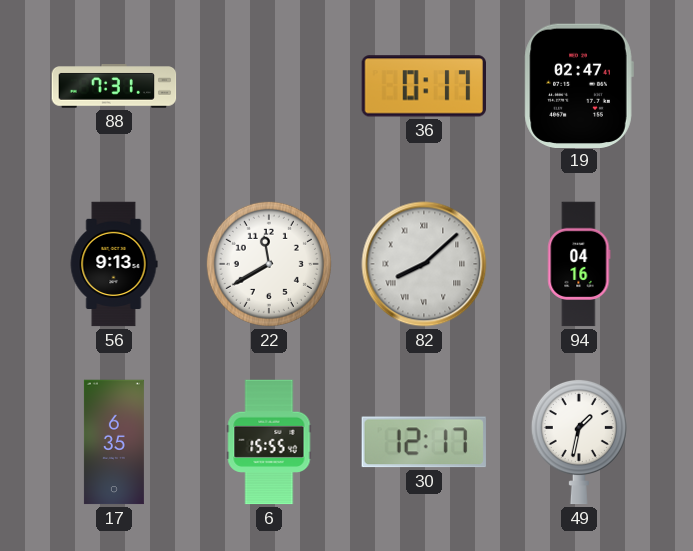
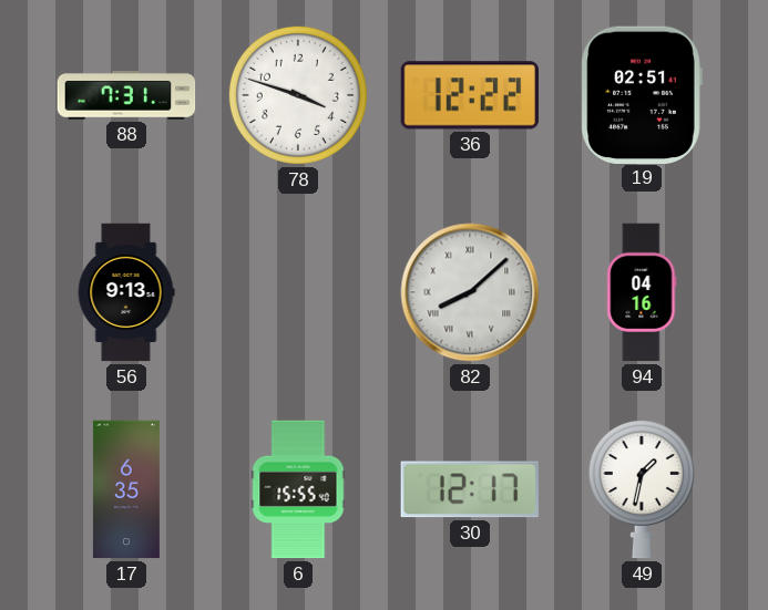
78: none -> 3:48 (298, 95)
36: 0:17 -> 12:22 (469, 95)
19: 02:47 -> 02:51 (642, 94)
22: 11:40 -> none (269, 264)
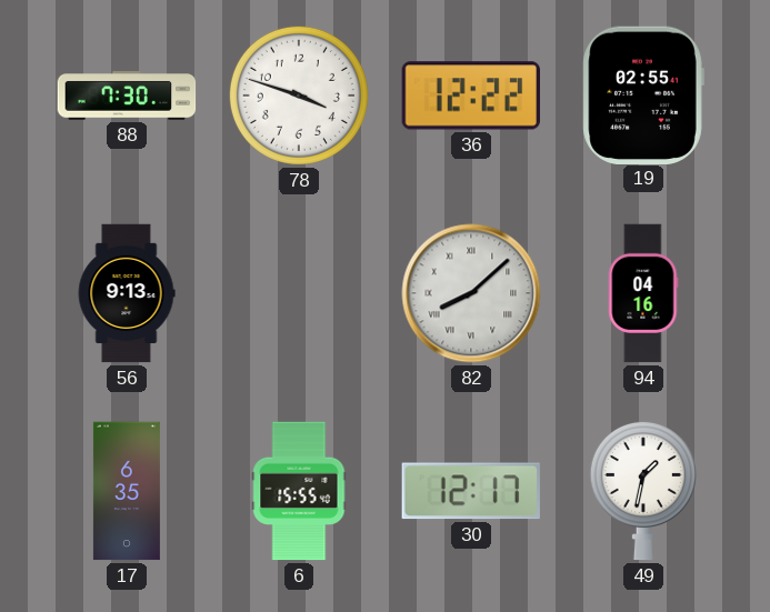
88: 7:31 -> 7:30 (127, 97)
19: 02:51 -> 02:55 (643, 94)
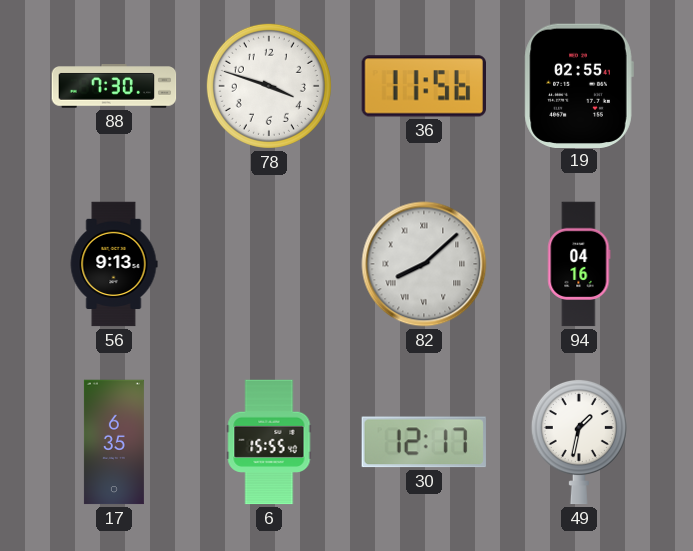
36: 12:22 -> 11:56 (423, 86)
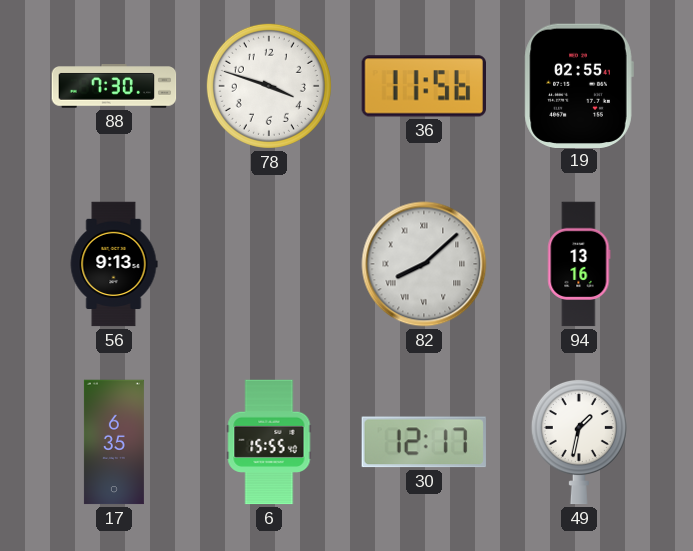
94: 04:16 -> 13:16 (579, 264)
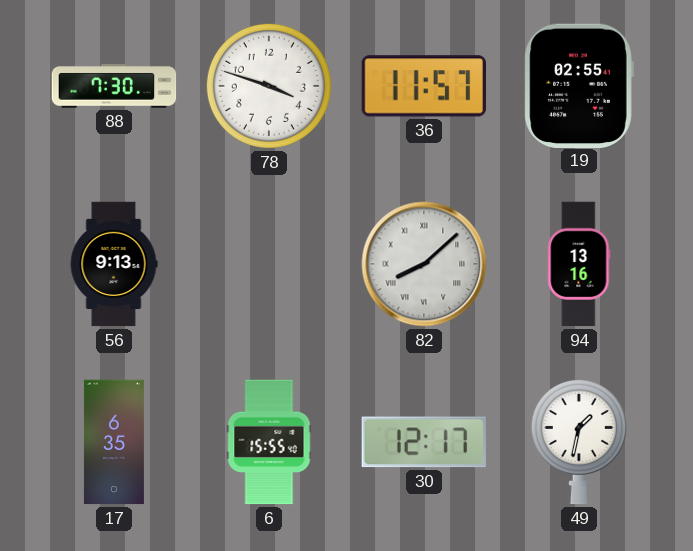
36: 11:56 -> 11:57 (423, 86)
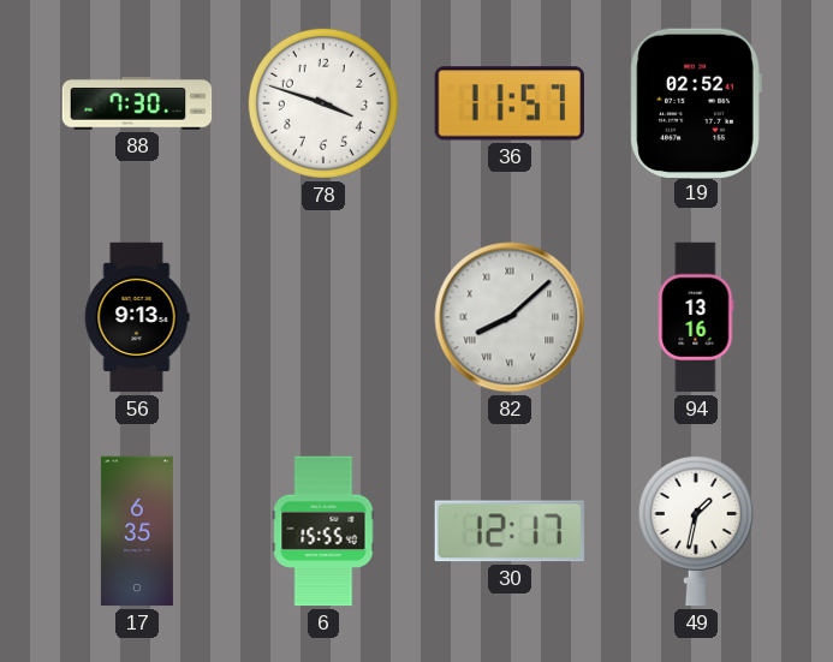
19: 02:55 -> 02:52 (696, 102)
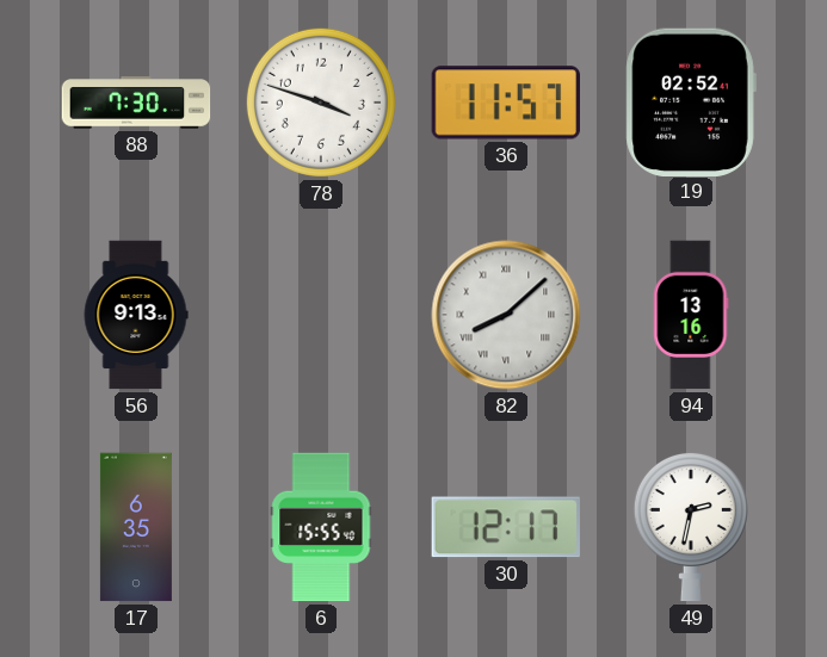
49: 1:32 -> 2:32 (691, 527)
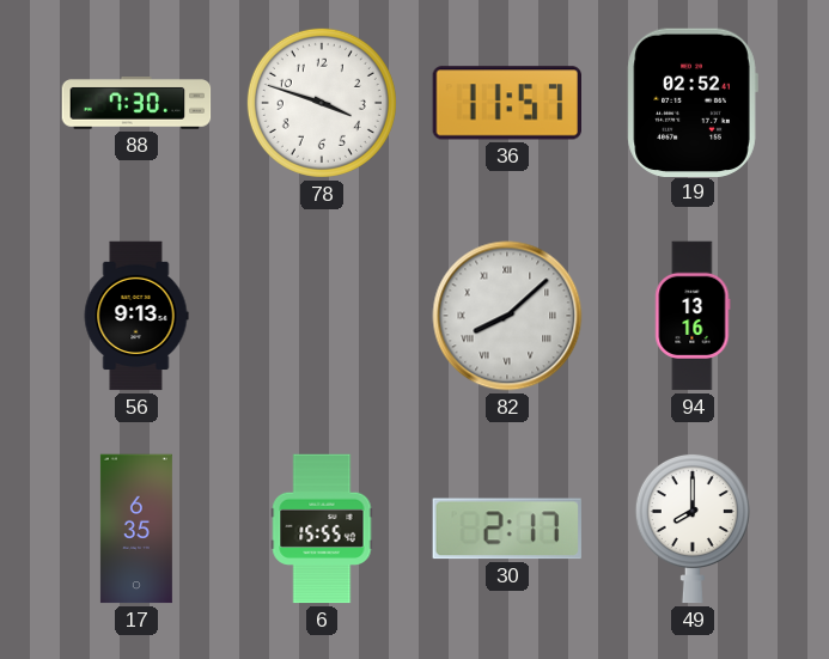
30: 12:17 -> 2:17 (507, 529)
49: 2:32 -> 8:00 (693, 529)
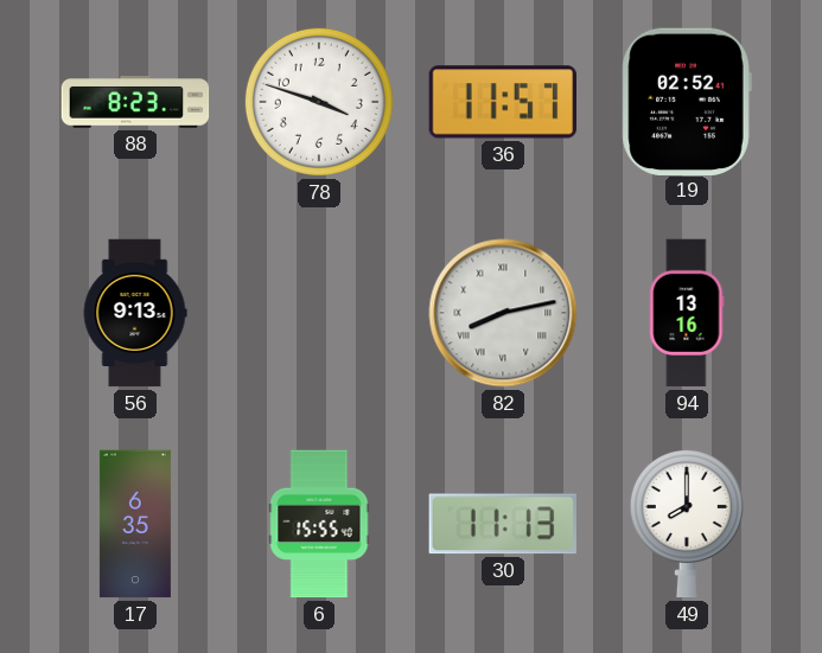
88: 7:30 -> 8:23 (135, 103)
82: 8:08 -> 8:13 (503, 313)
30: 2:17 -> 11:13 (503, 524)
